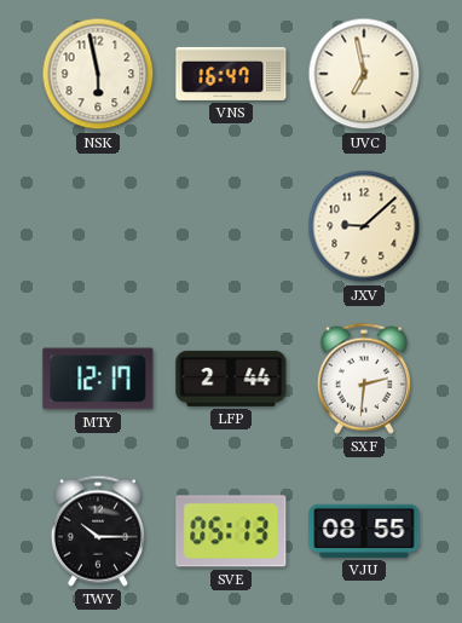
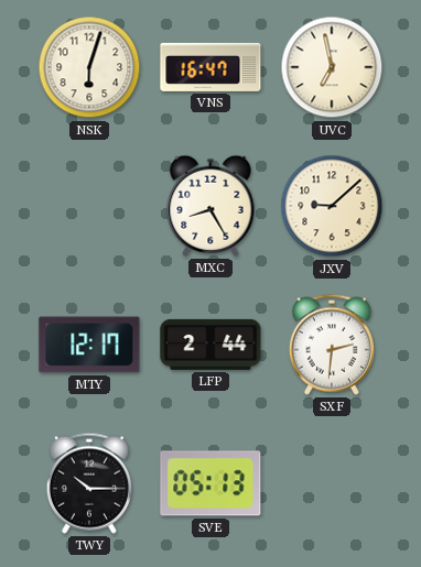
NSK: 5:58 -> 6:03 (89, 67)
MXC: none -> 8:25 (210, 206)
VJU: 08:55 -> none (364, 531)
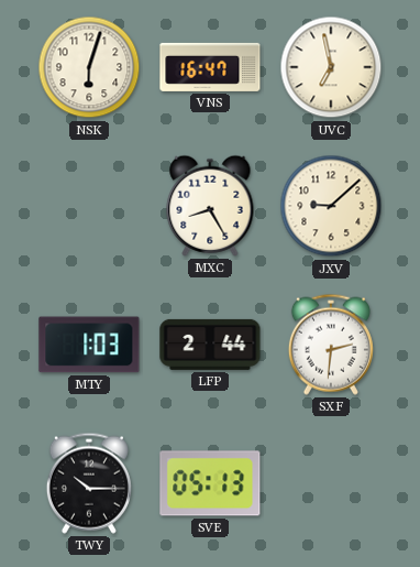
MTY: 12:17 -> 1:03 (89, 345)
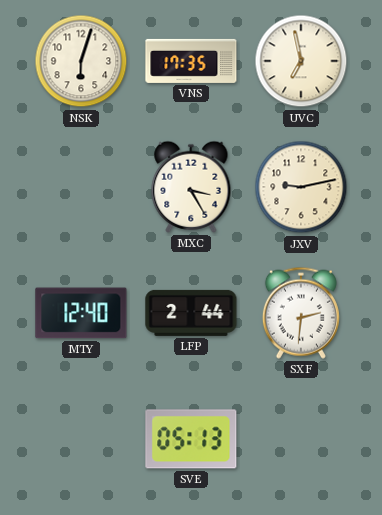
VNS: 16:47 -> 17:35 (191, 61)
MXC: 8:25 -> 3:25 (191, 187)
JXV: 9:08 -> 9:13 (301, 187)
MTY: 1:03 -> 12:40 (81, 313)
TWY: 10:15 -> none (89, 483)
